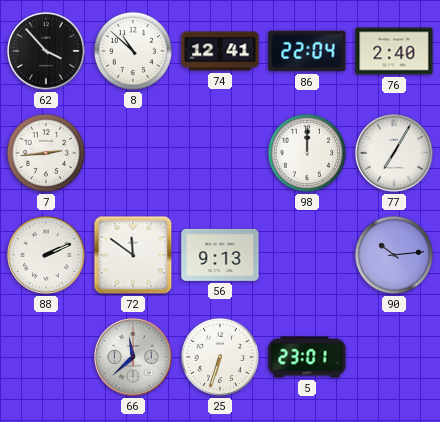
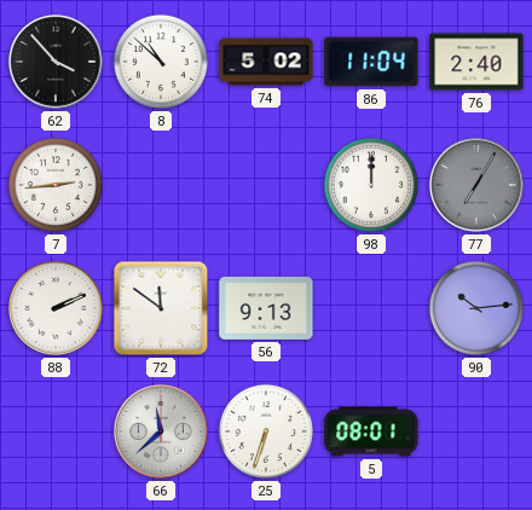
74: 12:41 -> 5:02 (266, 62)
86: 22:04 -> 11:04 (371, 62)
77 dial: white -> grey (478, 186)
5: 23:01 -> 08:01 (371, 431)
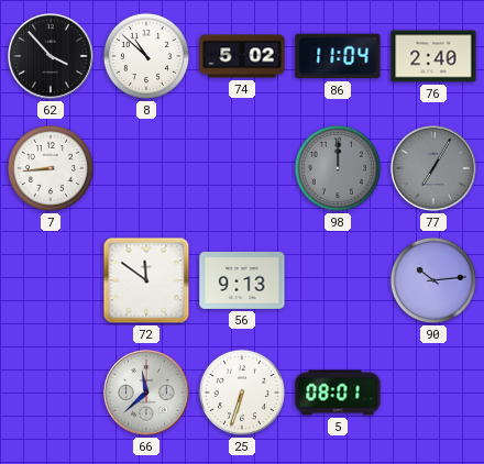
7: 2:44 -> 8:44 (51, 168)
98 dial: white -> grey (338, 168)
88: 2:11 -> none (57, 309)
